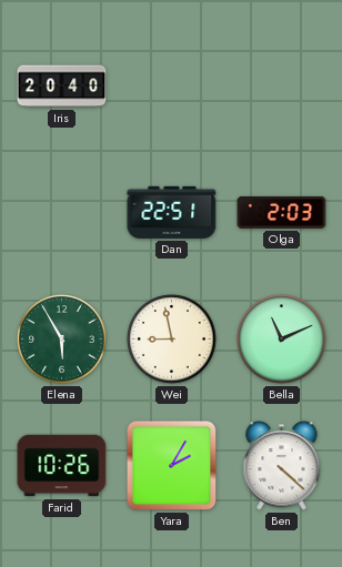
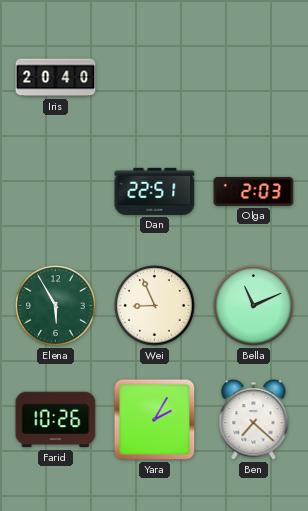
Wei: 8:58 -> 8:56 (155, 306)
Ben: 4:22 -> 7:22 (254, 420)
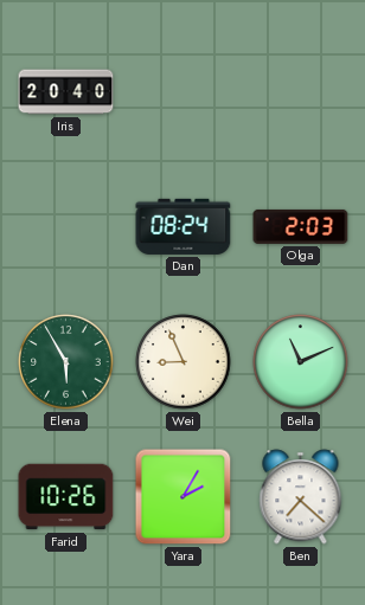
Dan: 22:51 -> 08:24 (184, 226)
